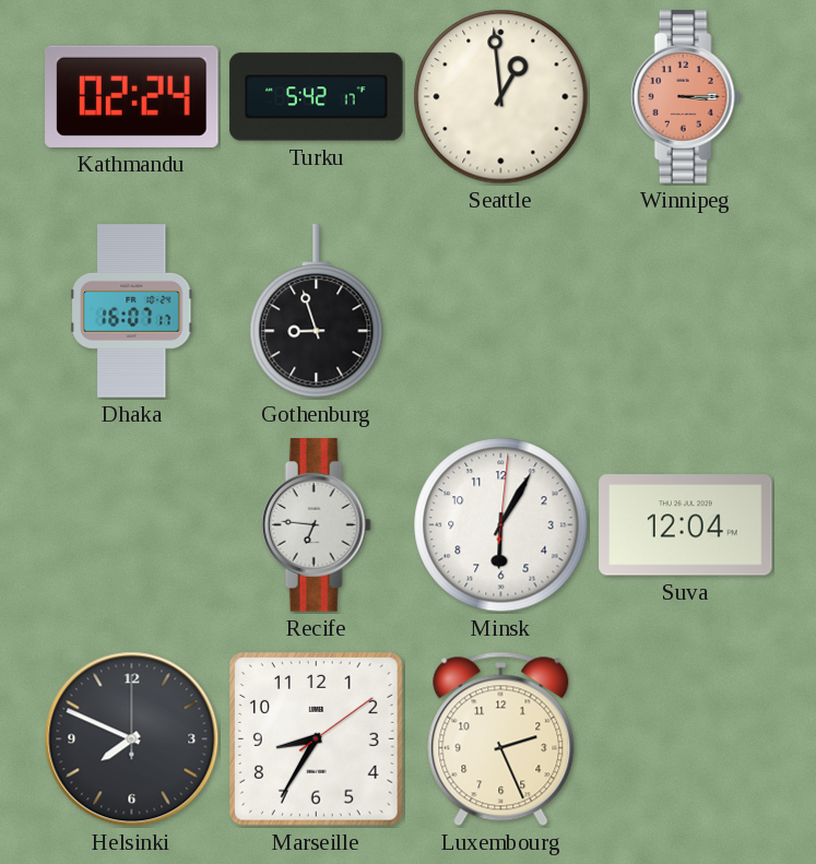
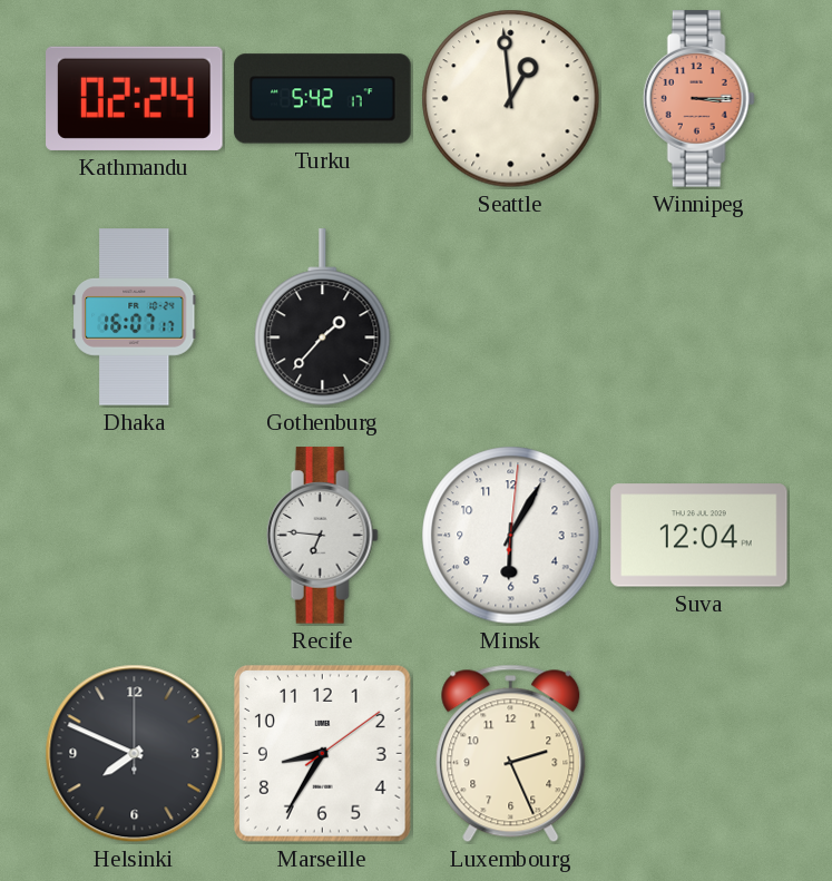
Gothenburg: 8:57 -> 1:37 (323, 317)
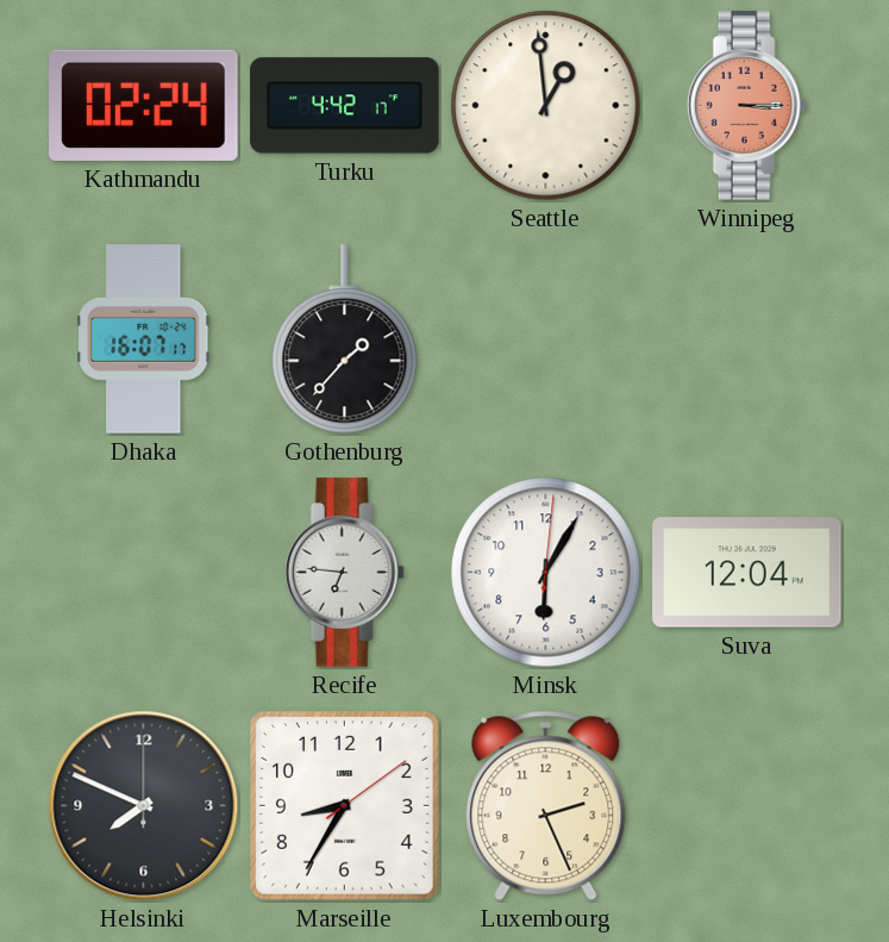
Turku: 5:42 -> 4:42 (345, 106)
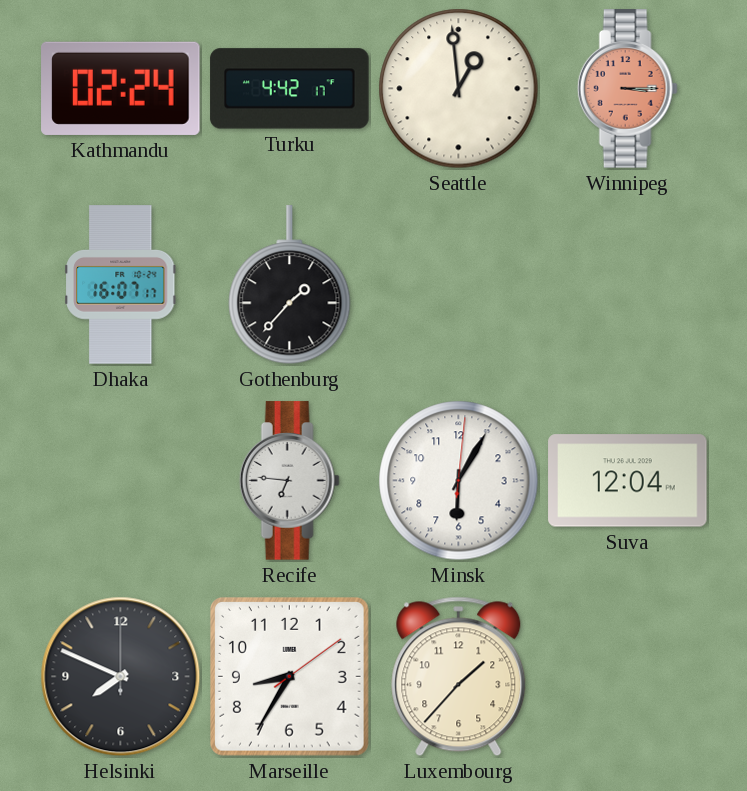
Luxembourg: 2:26 -> 1:37 (459, 677)
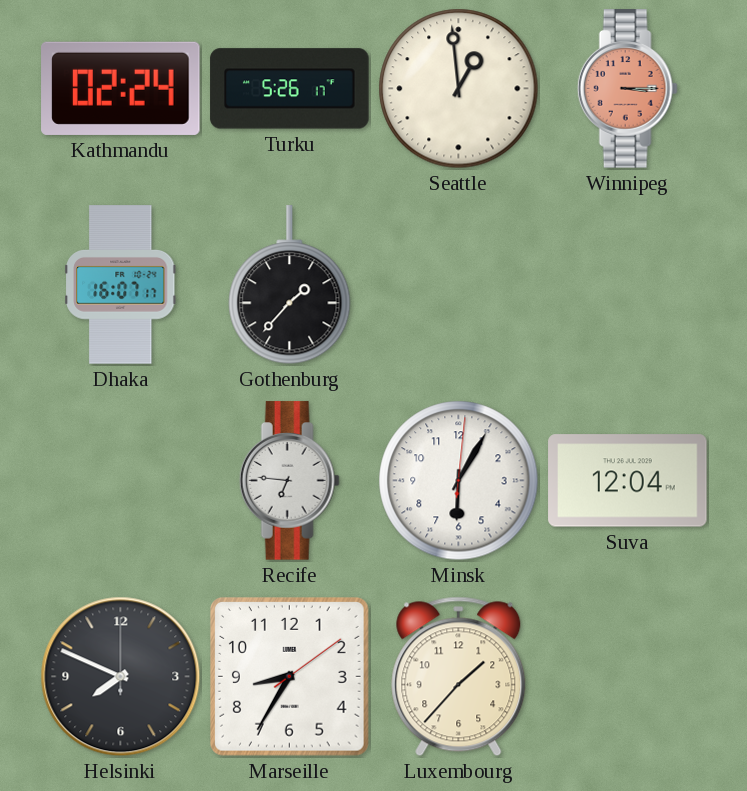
Turku: 4:42 -> 5:26 (290, 89)
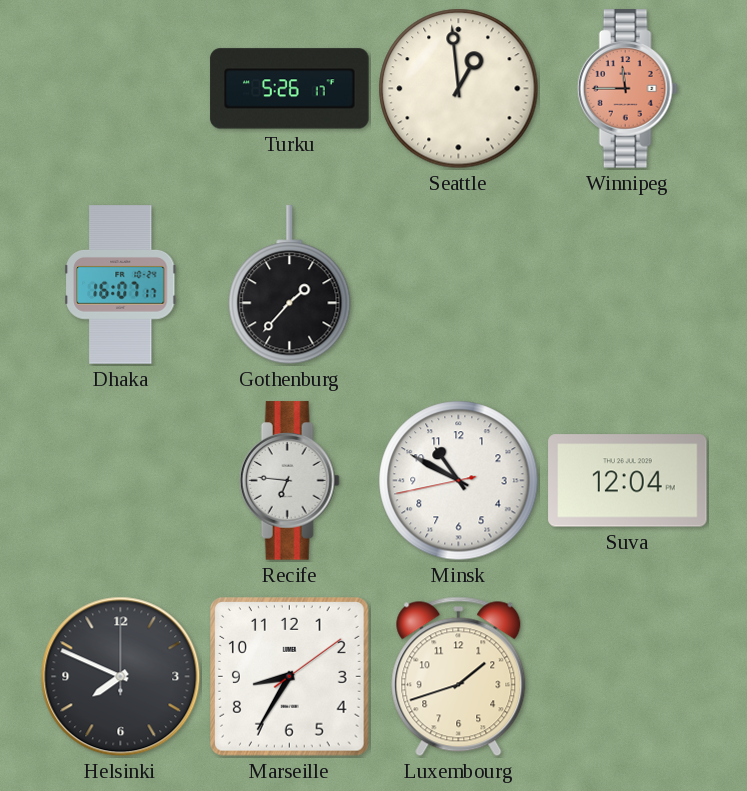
Kathmandu: 02:24 -> none (121, 88)
Winnipeg: 3:15 -> 11:45 (627, 89)
Minsk: 6:05 -> 10:49 (459, 481)
Luxembourg: 1:37 -> 1:42 (459, 677)
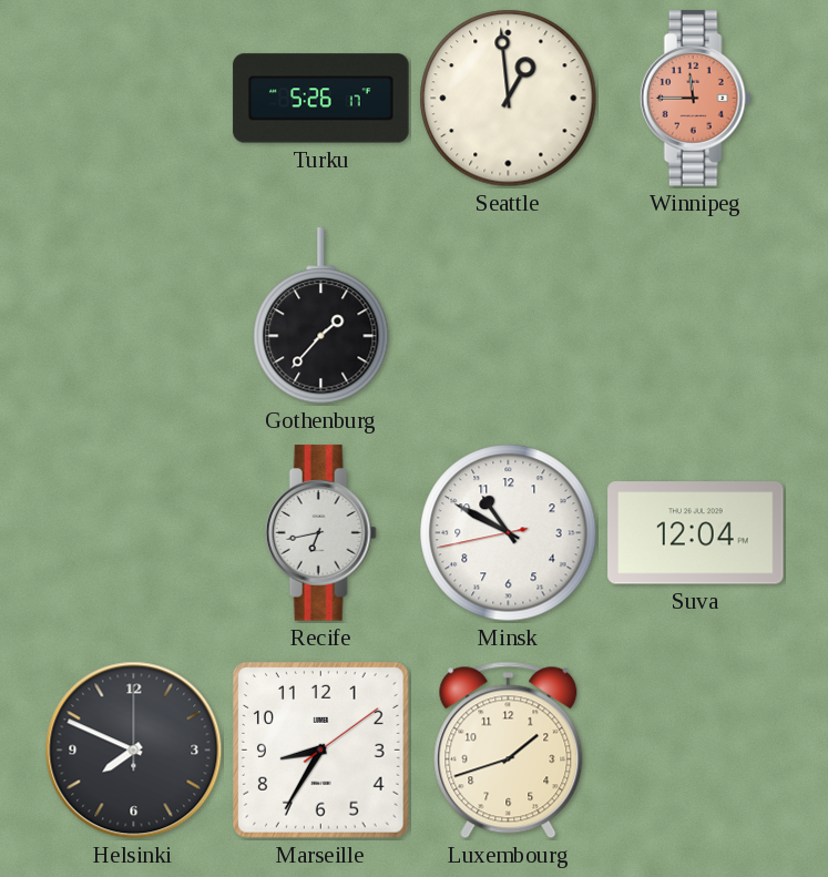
Dhaka: 16:07 -> none (121, 285)
Recife: 6:46 -> 6:43 (320, 533)
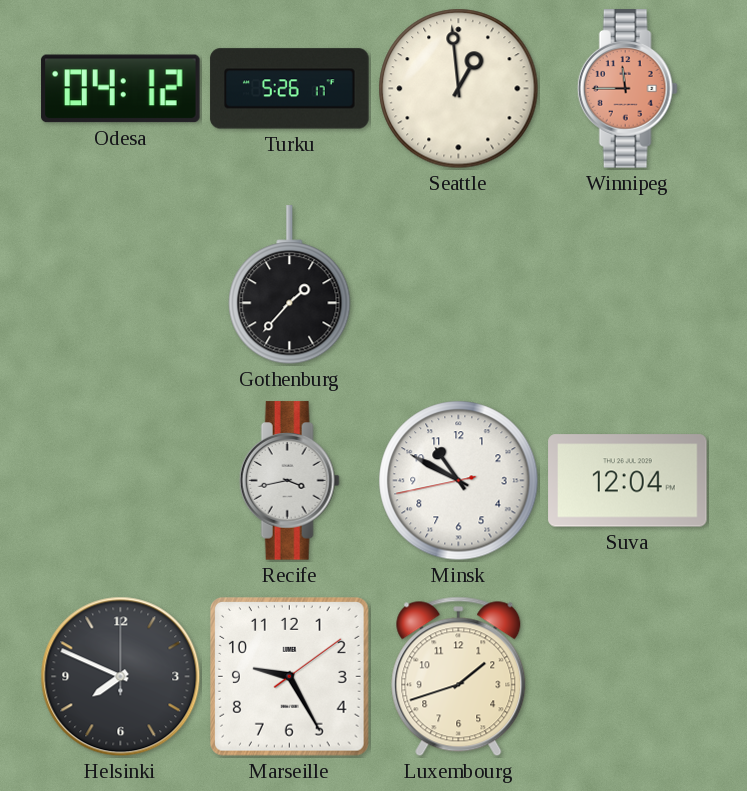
Odesa: none -> 04:12 (121, 89)
Recife: 6:43 -> 3:43 (289, 481)
Marseille: 8:35 -> 9:25 (289, 676)
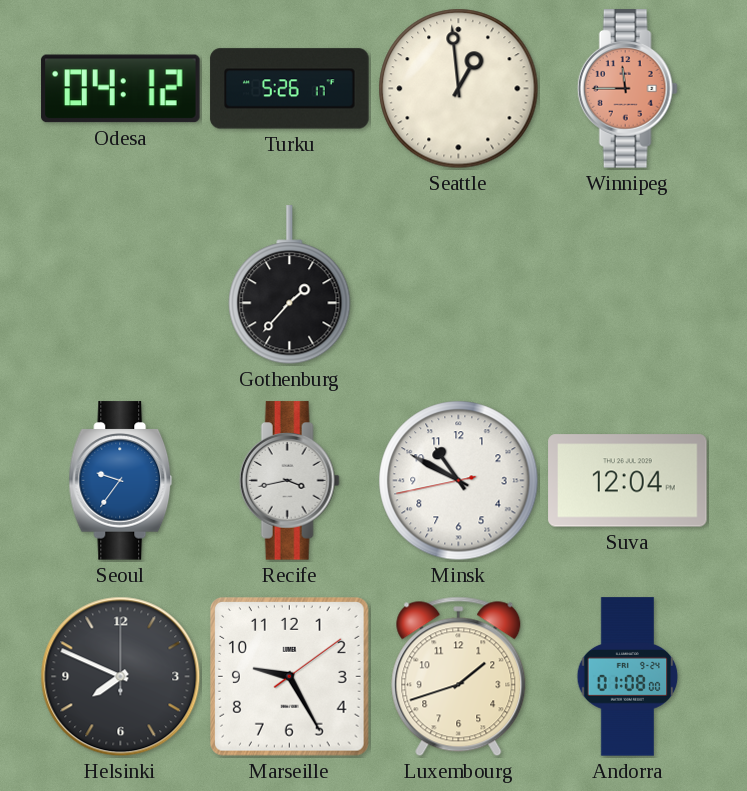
Seoul: none -> 9:36 (121, 481)
Andorra: none -> 01:08 (628, 677)
